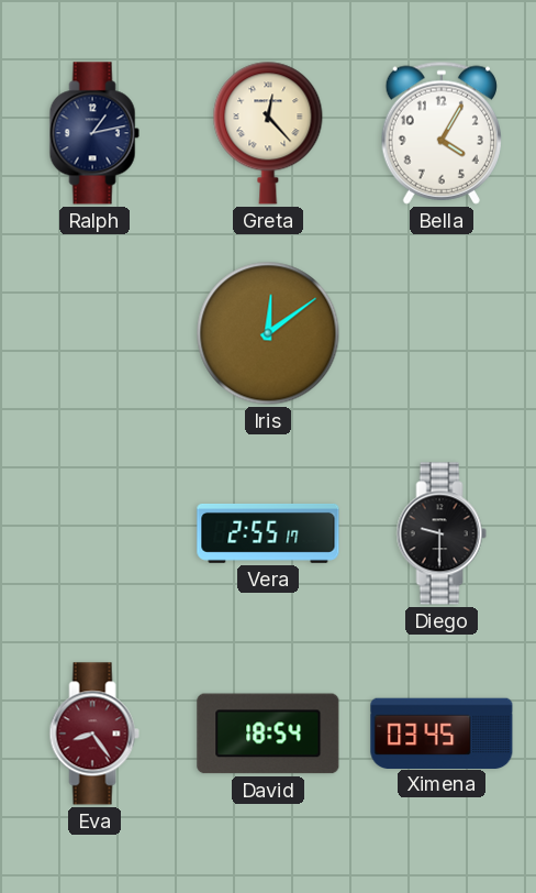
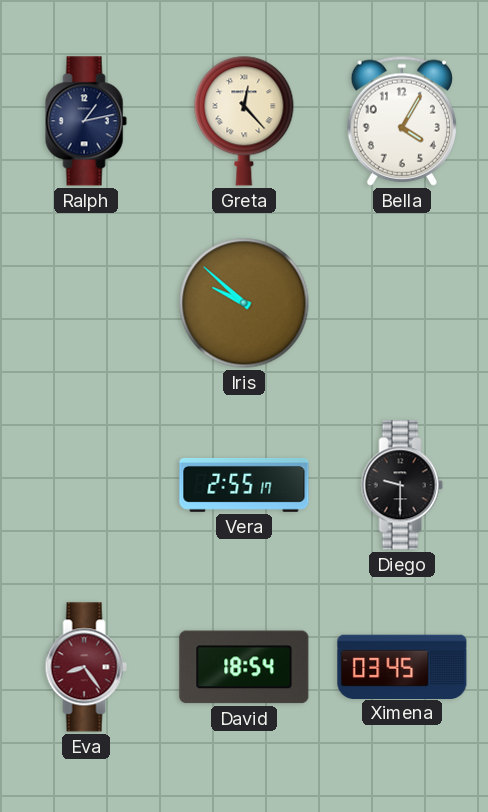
Iris: 12:09 -> 9:52 (244, 303)
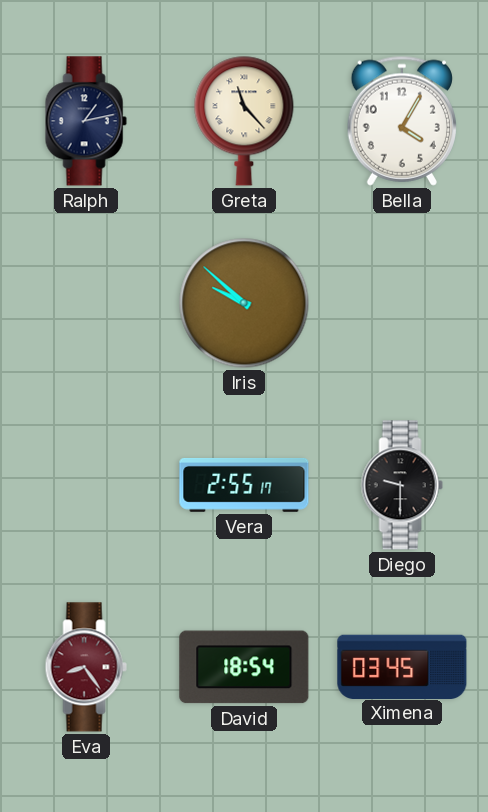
Greta: 12:23 -> 11:23 (244, 121)
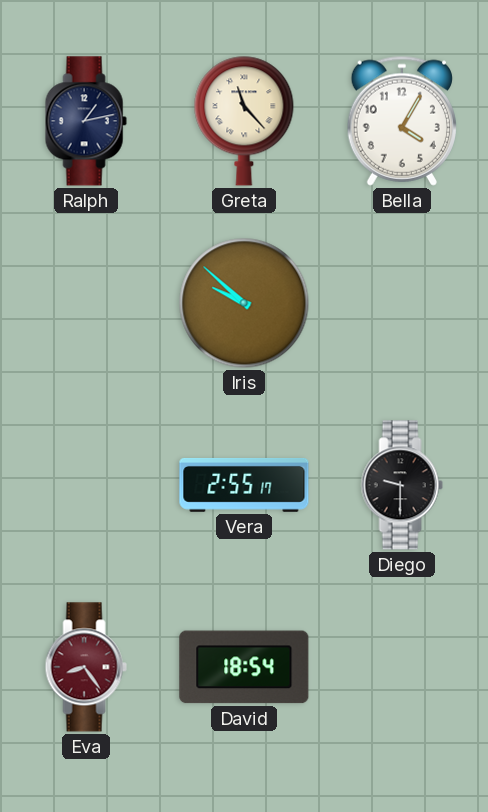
Ximena: 03:45 -> none (402, 666)
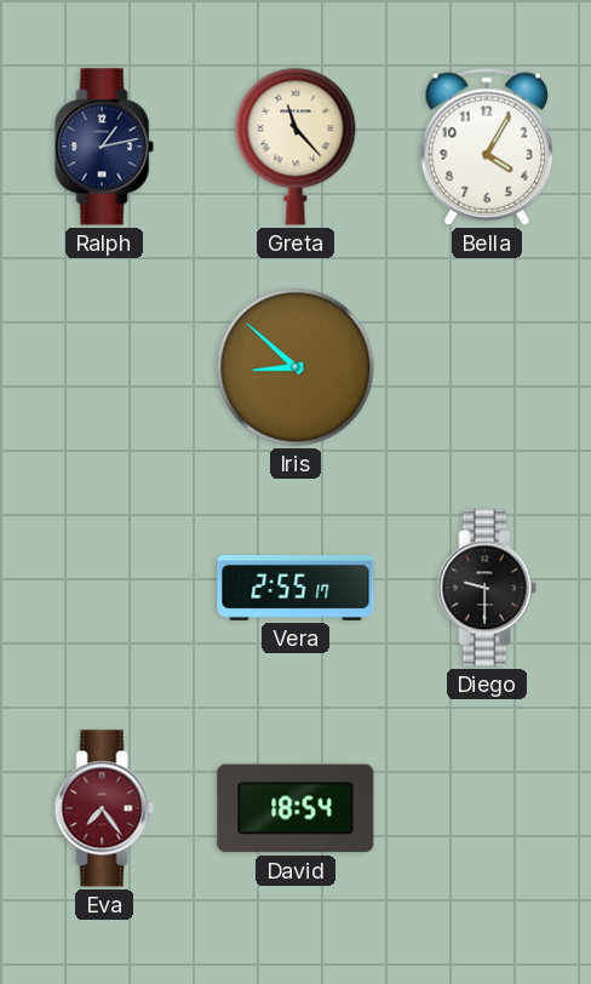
Iris: 9:52 -> 8:52 (295, 367)
Eva: 8:24 -> 7:24 (104, 808)
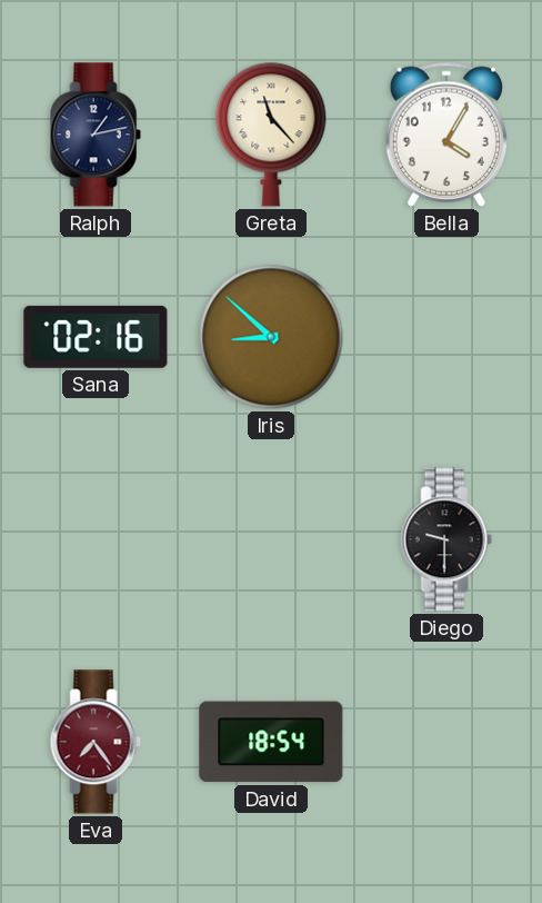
Sana: none -> 02:16 (96, 337)
Vera: 2:55 -> none (295, 588)
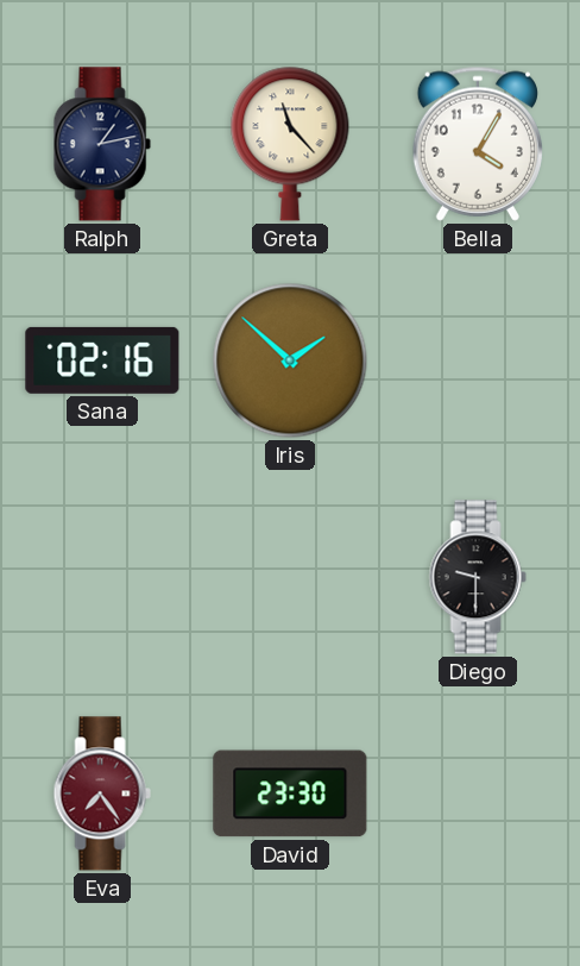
Iris: 8:52 -> 1:52 (290, 360)
David: 18:54 -> 23:30 (290, 793)
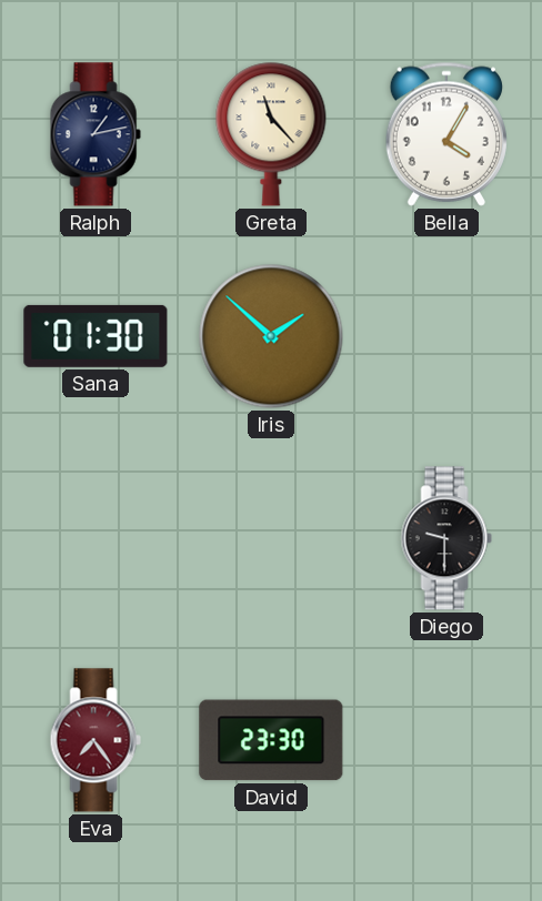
Sana: 02:16 -> 01:30 (96, 336)
